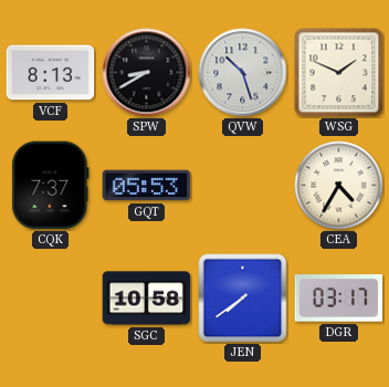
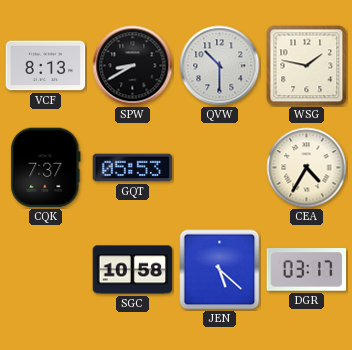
QVW: 10:27 -> 10:30 (220, 66)
WSG: 1:49 -> 1:47 (307, 66)
JEN: 7:39 -> 5:22 (220, 270)
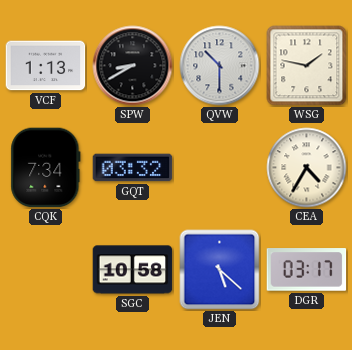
VCF: 8:13 -> 1:13 (46, 66)
CQK: 7:37 -> 7:34 (46, 168)
GQT: 05:53 -> 03:32 (133, 168)
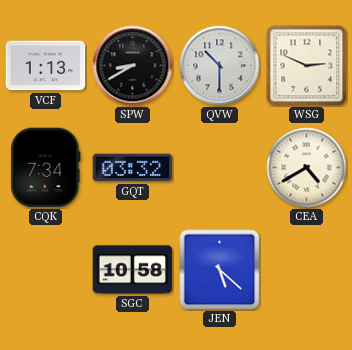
WSG: 1:47 -> 2:49 (307, 66)
CEA: 4:35 -> 4:40 (307, 168)
DGR: 03:17 -> none (307, 270)
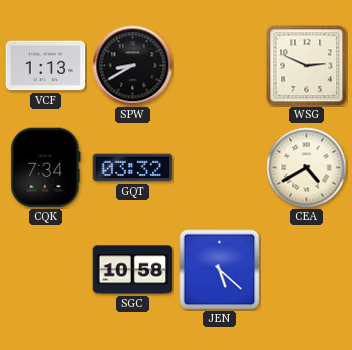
QVW: 10:30 -> none (220, 66)
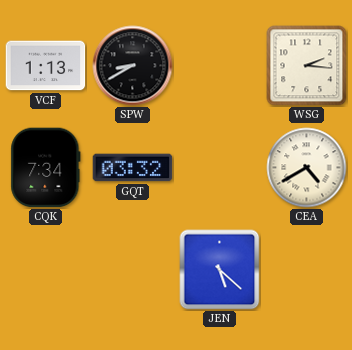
WSG: 2:49 -> 2:16 (307, 66)
SGC: 10:58 -> none (133, 270)
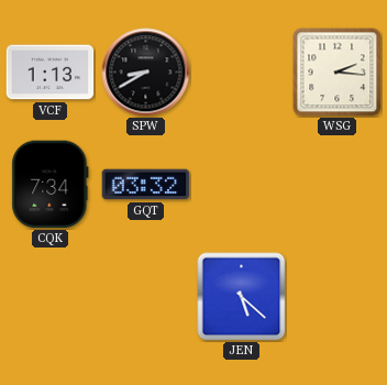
CEA: 4:40 -> none (307, 168)
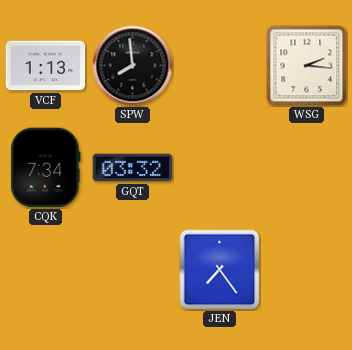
SPW: 8:40 -> 7:59 (133, 66)
JEN: 5:22 -> 7:24 (220, 270)
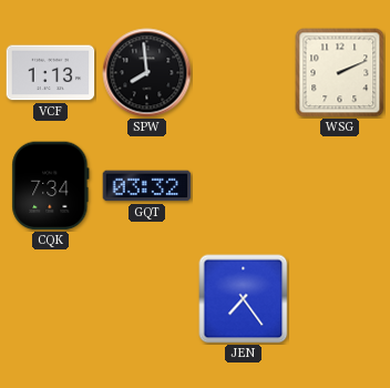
WSG: 2:16 -> 2:11 (340, 73)
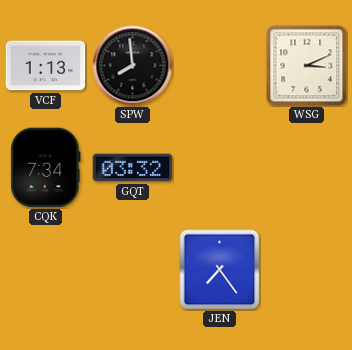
WSG: 2:11 -> 3:11 (307, 66)
